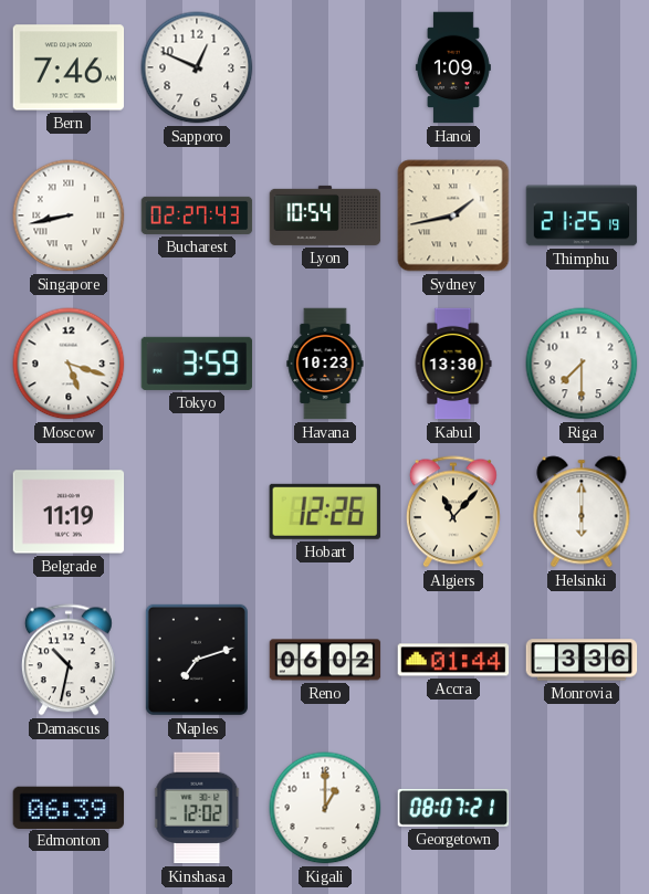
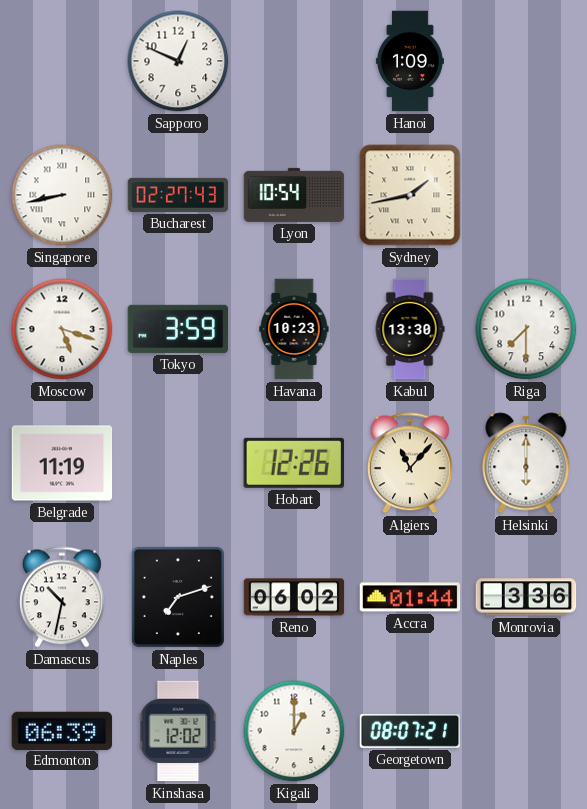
Bern: 7:46 -> none (69, 67)
Thimphu: 21:25 -> none (582, 215)
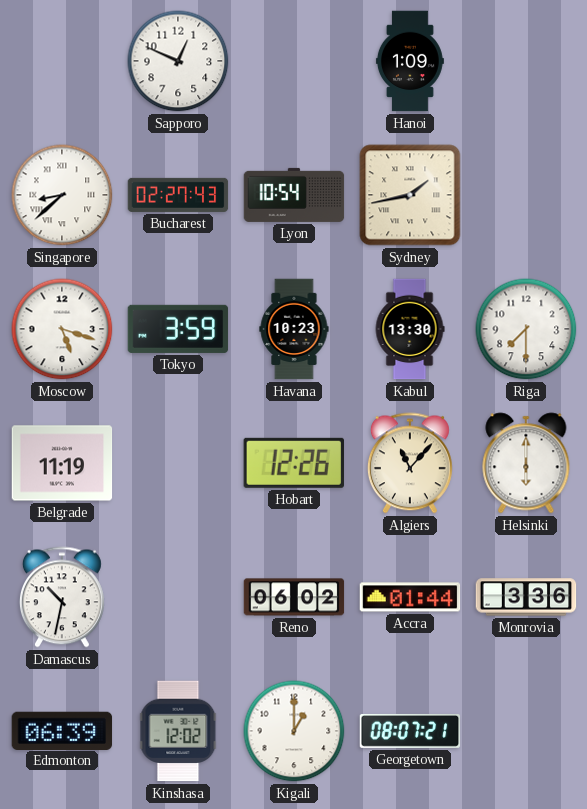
Singapore: 8:43 -> 8:38 (62, 195)
Naples: 7:12 -> none (178, 597)
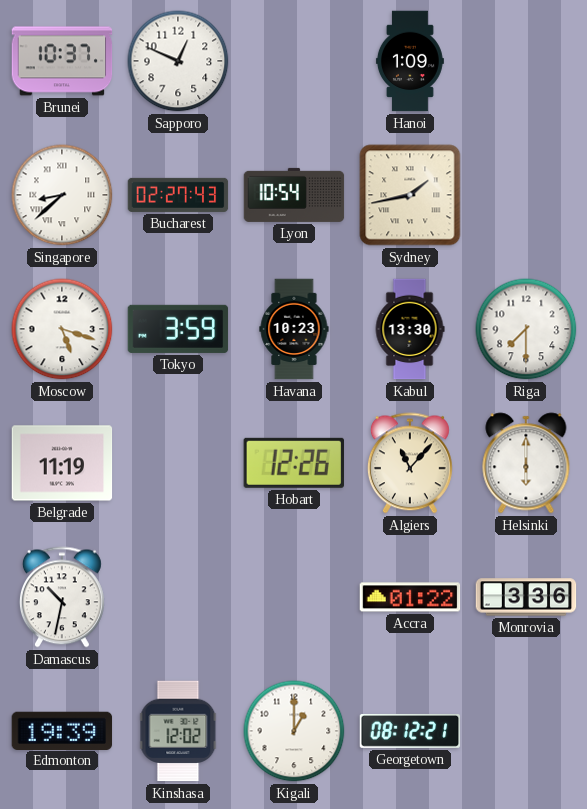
Brunei: none -> 10:37 (62, 61)
Reno: 06:02 -> none (294, 597)
Accra: 01:44 -> 01:22 (410, 597)
Edmonton: 06:39 -> 19:39 (62, 730)
Georgetown: 08:07 -> 08:12 (410, 731)
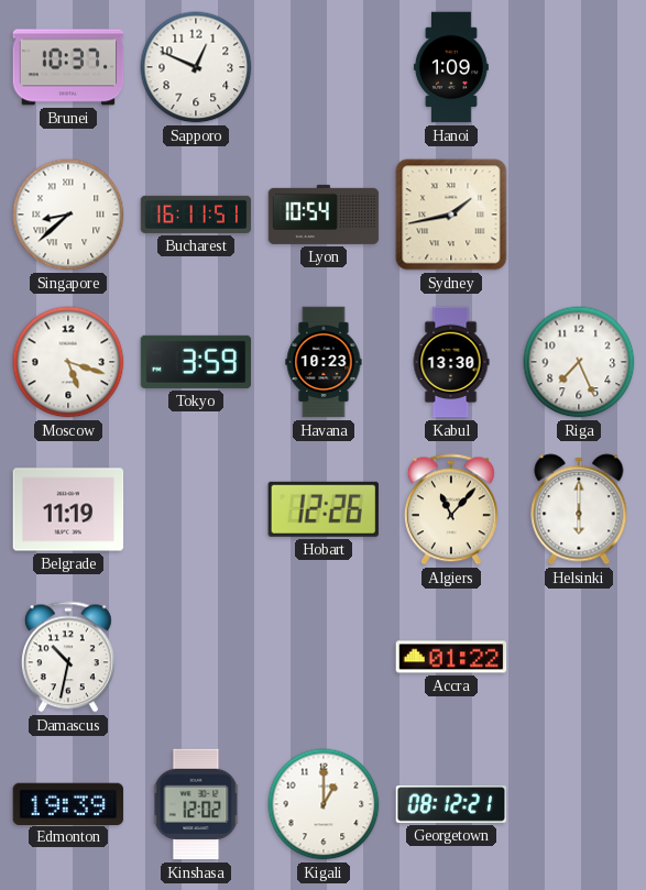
Bucharest: 02:27 -> 16:11 (196, 215)
Riga: 7:30 -> 7:26 (579, 362)
Monrovia: 3:36 -> none (526, 597)
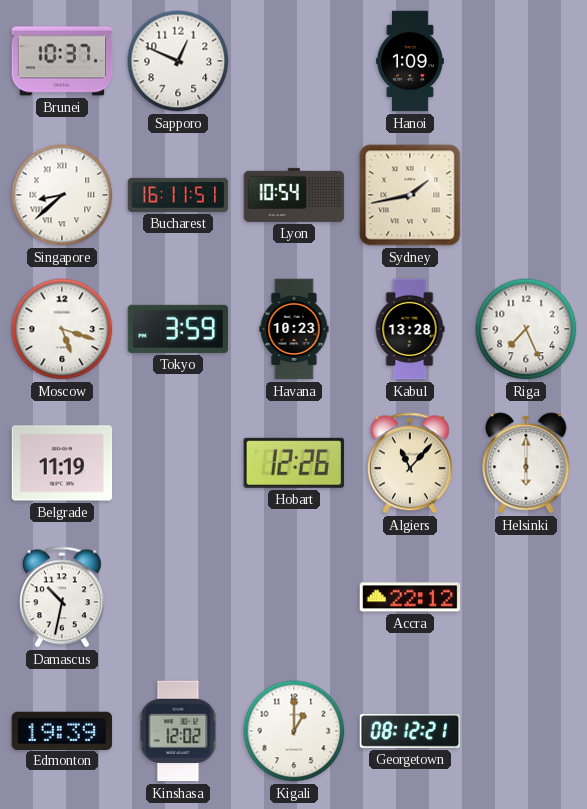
Kabul: 13:30 -> 13:28 (410, 329)
Accra: 01:22 -> 22:12 (410, 597)
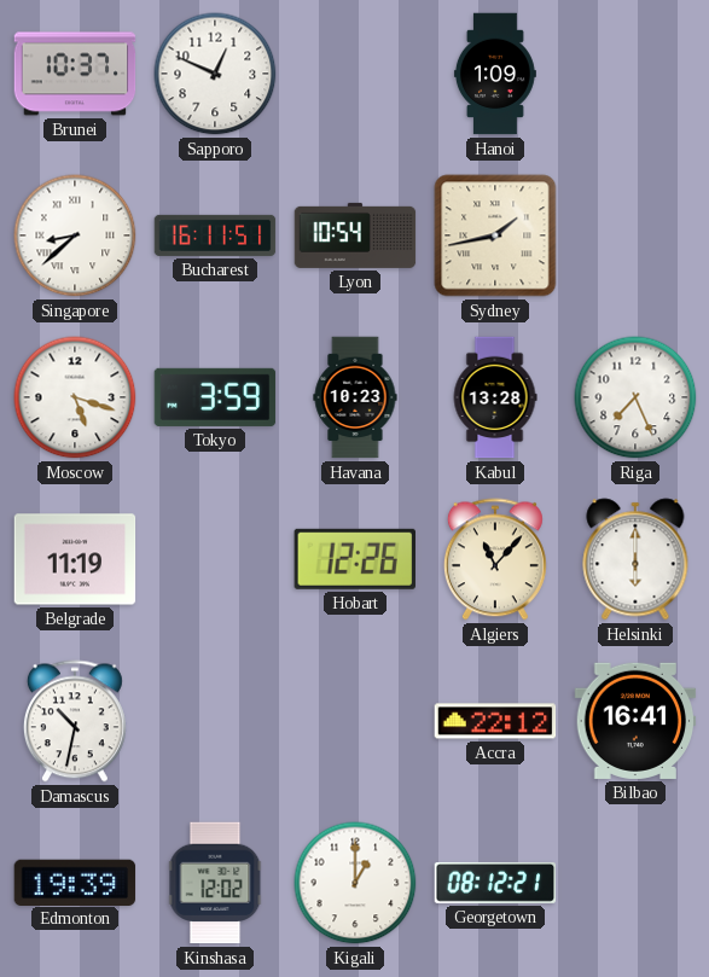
Bilbao: none -> 16:41 (635, 721)
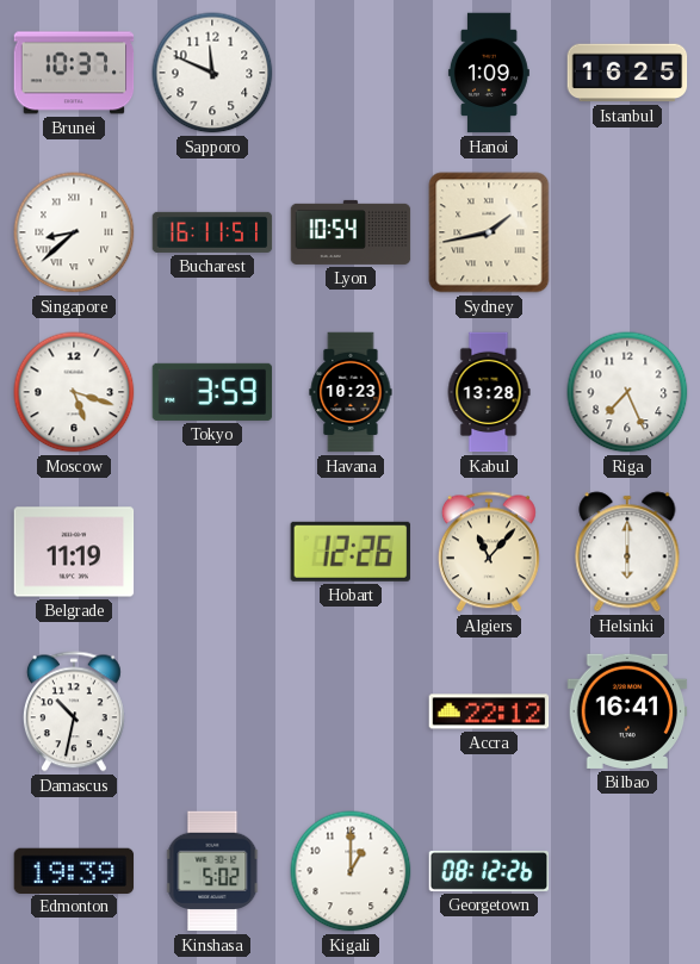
Sapporo: 12:49 -> 11:49 (212, 73)
Istanbul: none -> 16:25 (627, 73)
Kinshasa: 12:02 -> 5:02 (212, 871)
Georgetown: 08:12:21 -> 08:12:26 (489, 871)
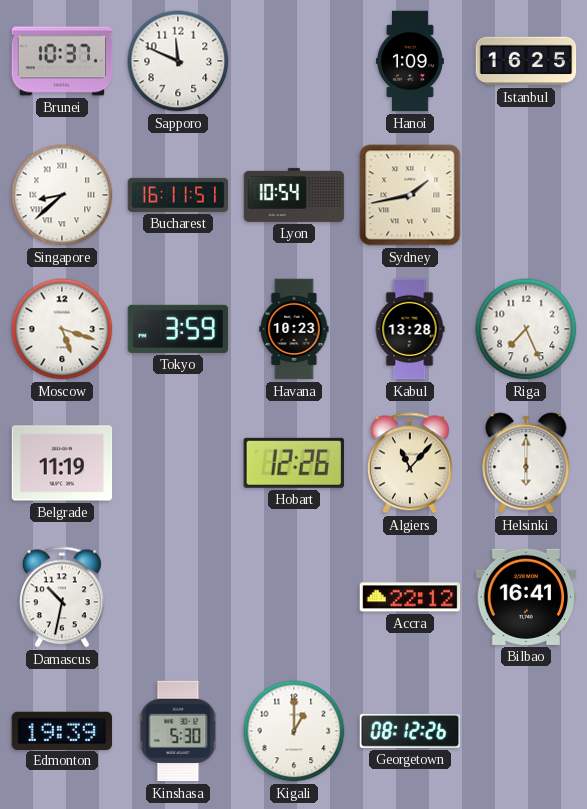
Kinshasa: 5:02 -> 5:30 (178, 731)
